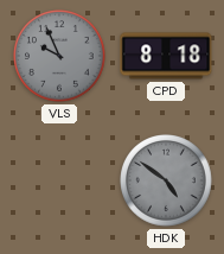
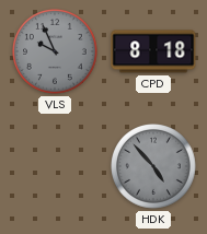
HDK: 4:51 -> 4:53 (154, 167)
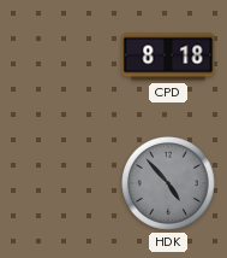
VLS: 9:56 -> none (56, 52)
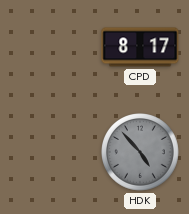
CPD: 8:18 -> 8:17 (140, 47)
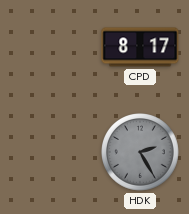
HDK: 4:53 -> 2:25 (141, 153)
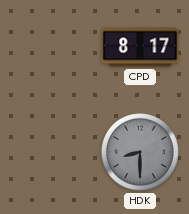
HDK: 2:25 -> 8:30 (141, 153)
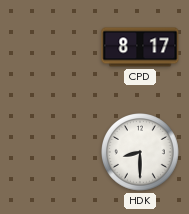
HDK dial: grey -> white (141, 153)
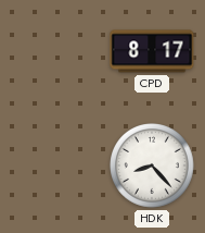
HDK: 8:30 -> 8:23 (153, 167)
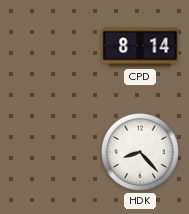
CPD: 8:17 -> 8:14 (140, 47)
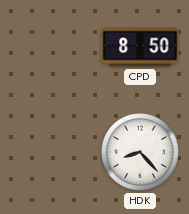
CPD: 8:14 -> 8:50 (140, 47)
